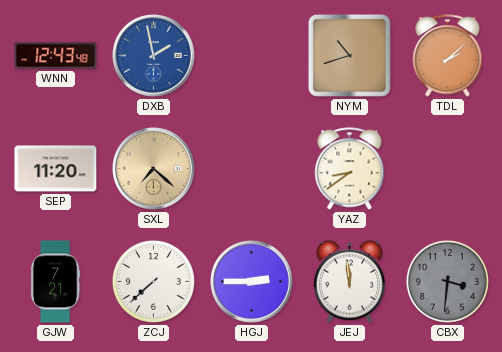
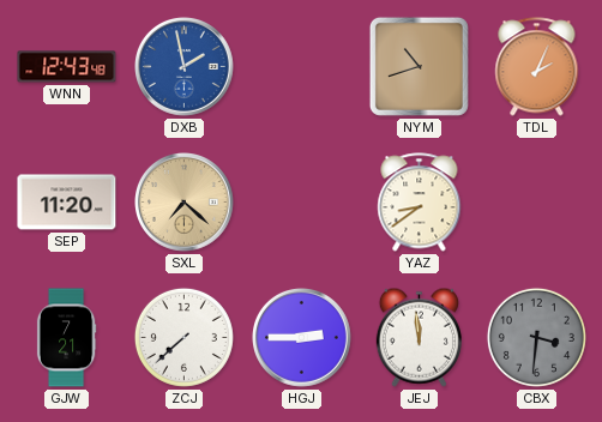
TDL: 2:08 -> 2:04 (537, 67)
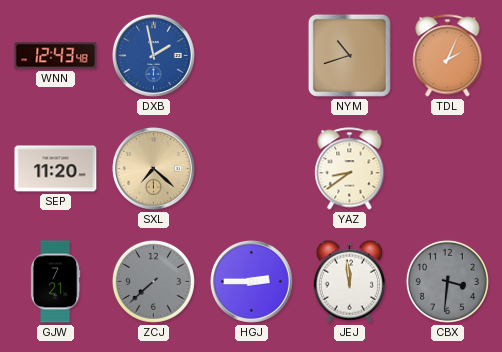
ZCJ dial: white -> grey (153, 281)
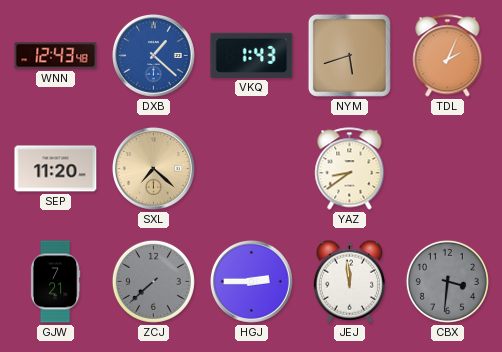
DXB: 1:58 -> 1:22 (154, 56)
VKQ: none -> 1:43 (252, 55)
NYM: 10:42 -> 5:42 (349, 55)
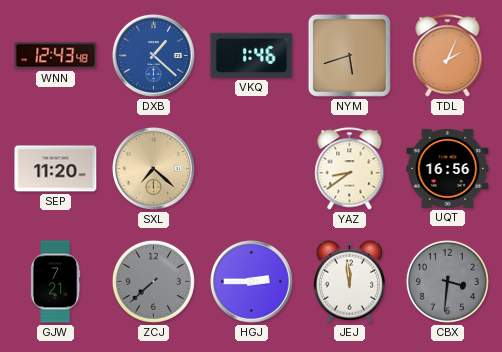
VKQ: 1:43 -> 1:46 (252, 55)
UQT: none -> 16:56 (448, 168)
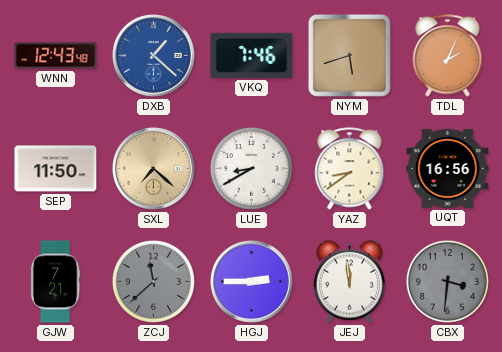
VKQ: 1:46 -> 7:46 (252, 55)
SEP: 11:20 -> 11:50 (56, 169)
LUE: none -> 8:40 (251, 168)
ZCJ: 7:38 -> 11:38 (153, 281)
